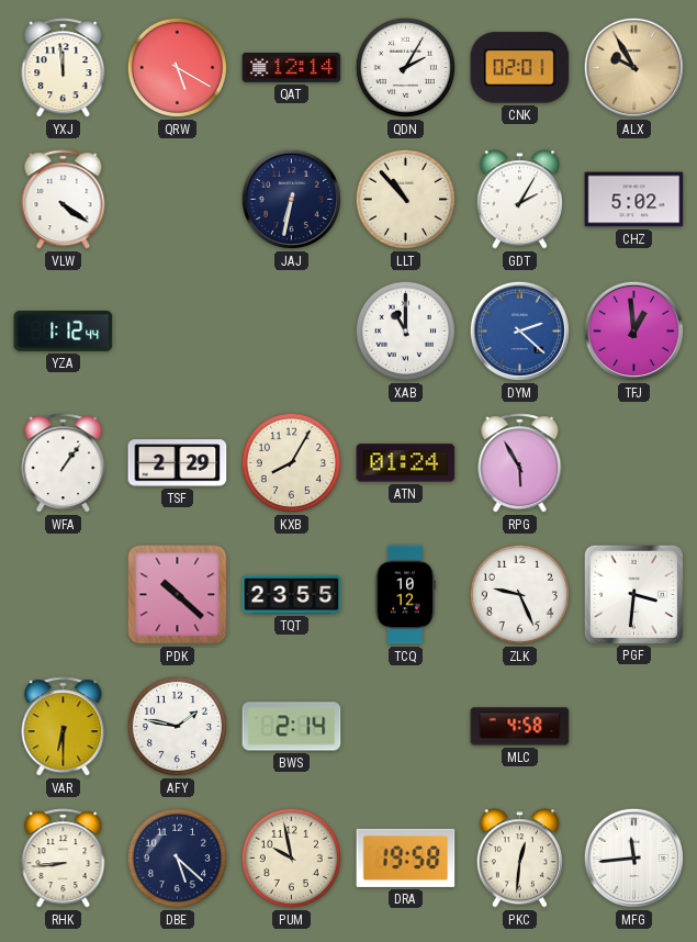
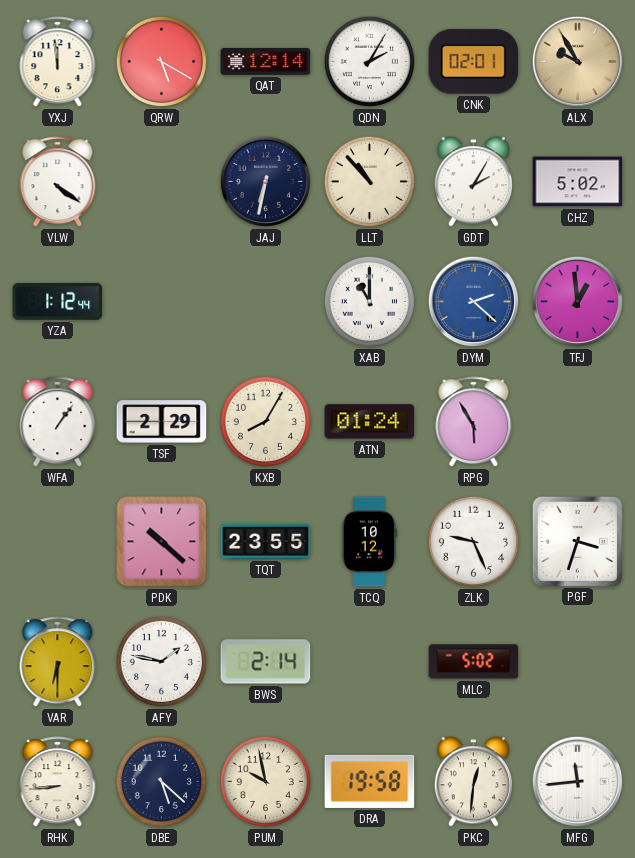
PGF: 3:31 -> 3:33 (577, 541)
MLC: 4:58 -> 5:02 (474, 662)
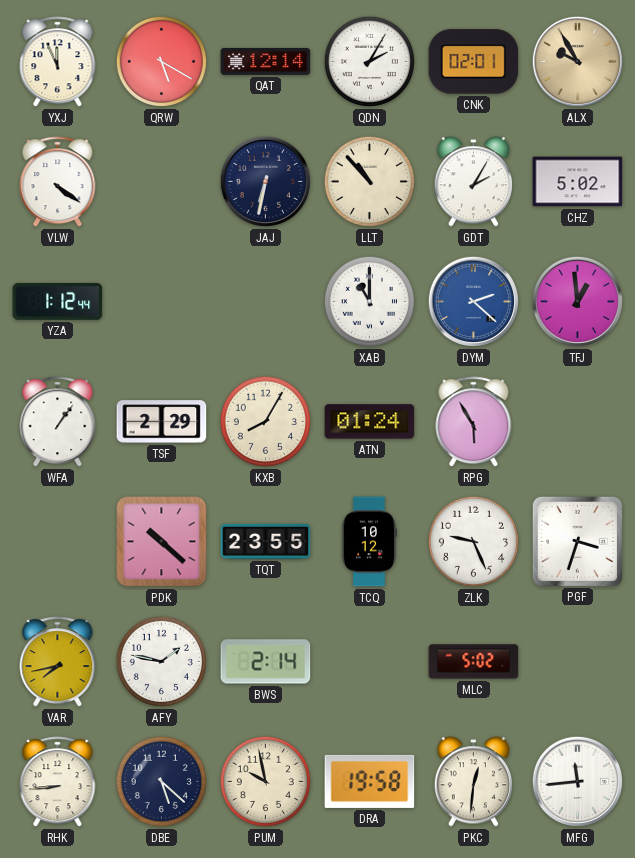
YXJ: 11:59 -> 11:56 (58, 62)
VAR: 6:30 -> 7:43 (58, 662)
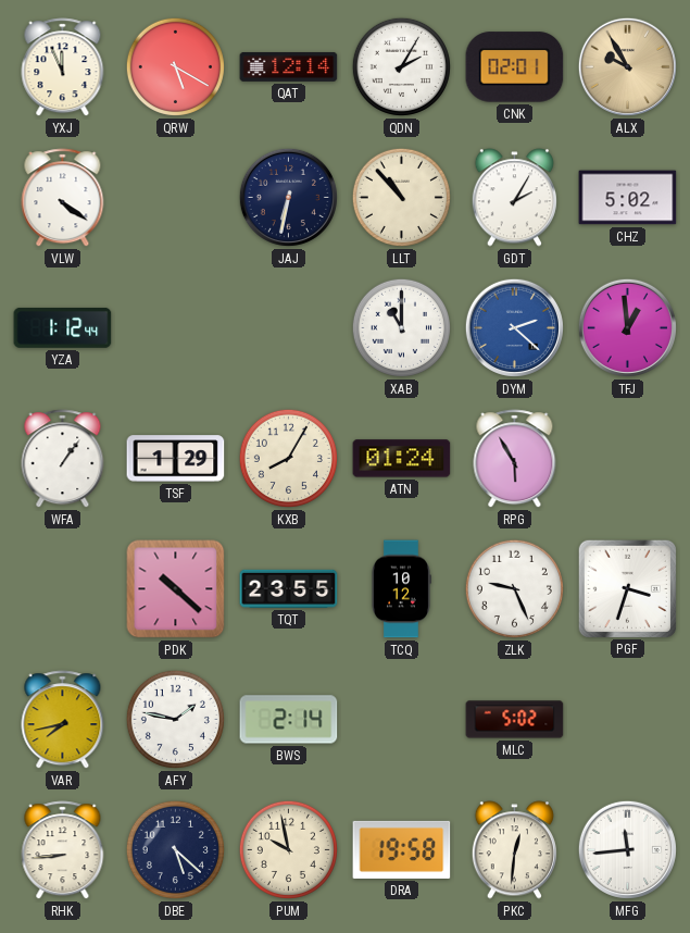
TSF: 2:29 -> 1:29 (176, 459)
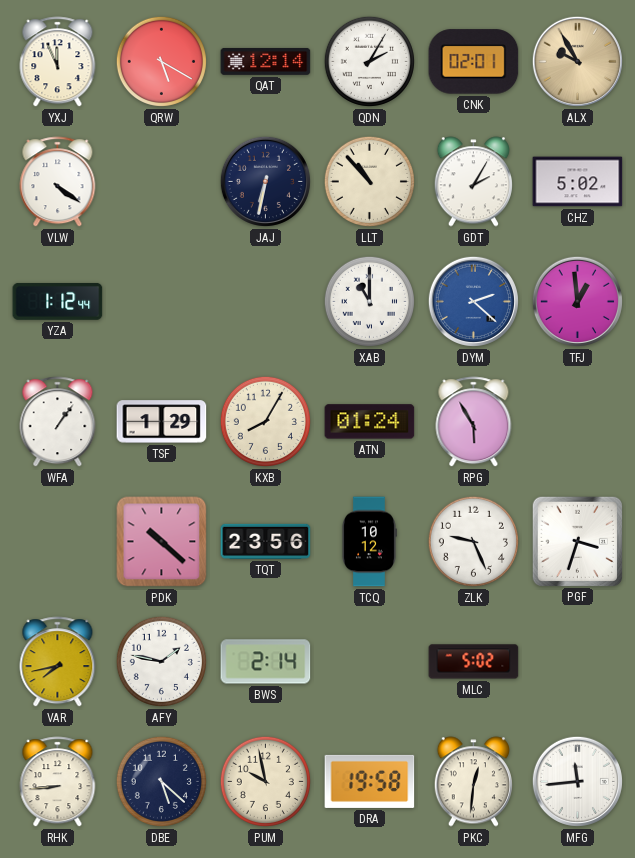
TQT: 23:55 -> 23:56 (266, 541)
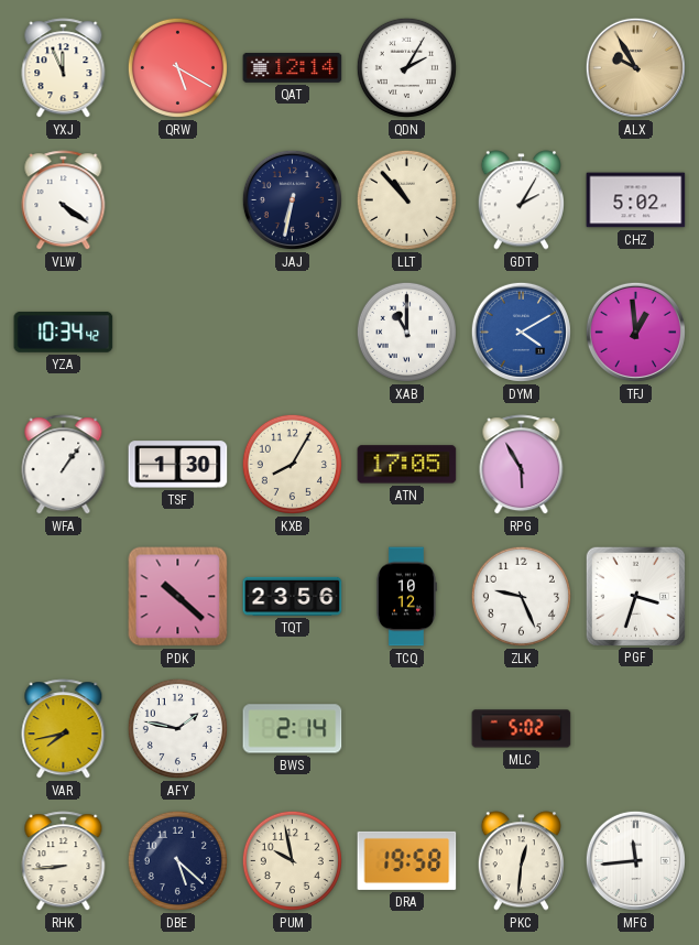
CNK: 02:01 -> none (474, 62)
YZA: 1:12 -> 10:34 (64, 332)
DYM: 2:22 -> 4:10 (521, 332)
TSF: 1:29 -> 1:30 (178, 465)
ATN: 01:24 -> 17:05 (407, 465)
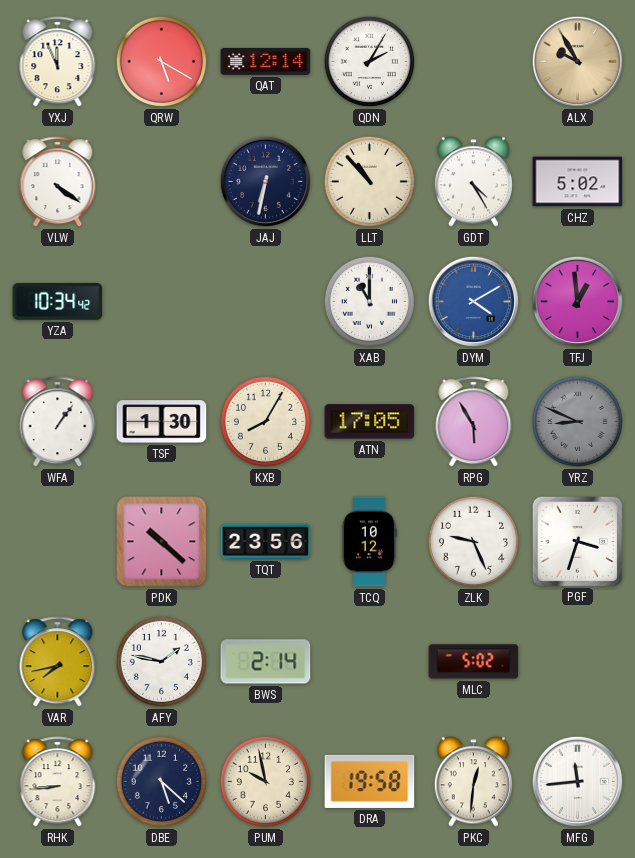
GDT: 2:05 -> 4:25 (473, 182)
YRZ: none -> 8:49 (577, 421)
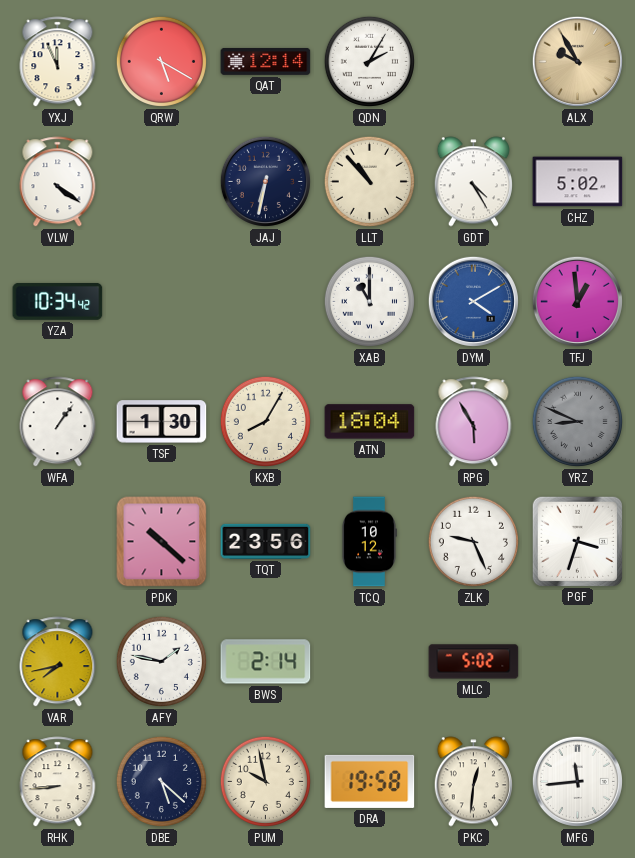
ATN: 17:05 -> 18:04 (370, 422)
